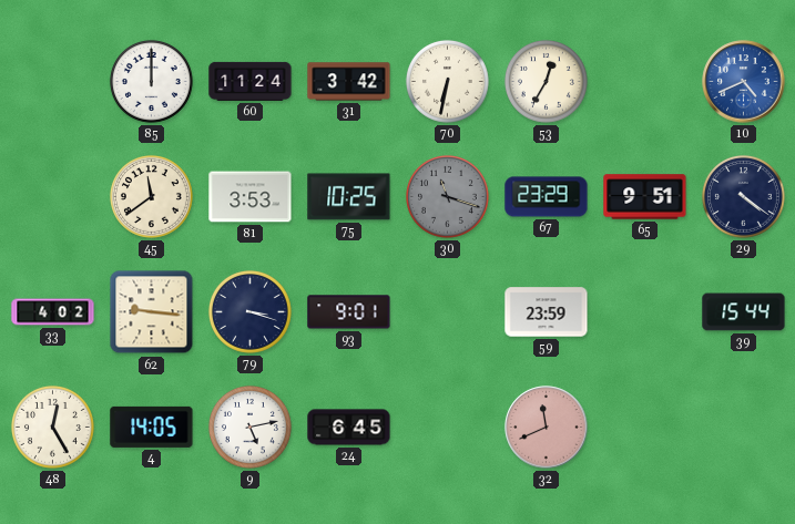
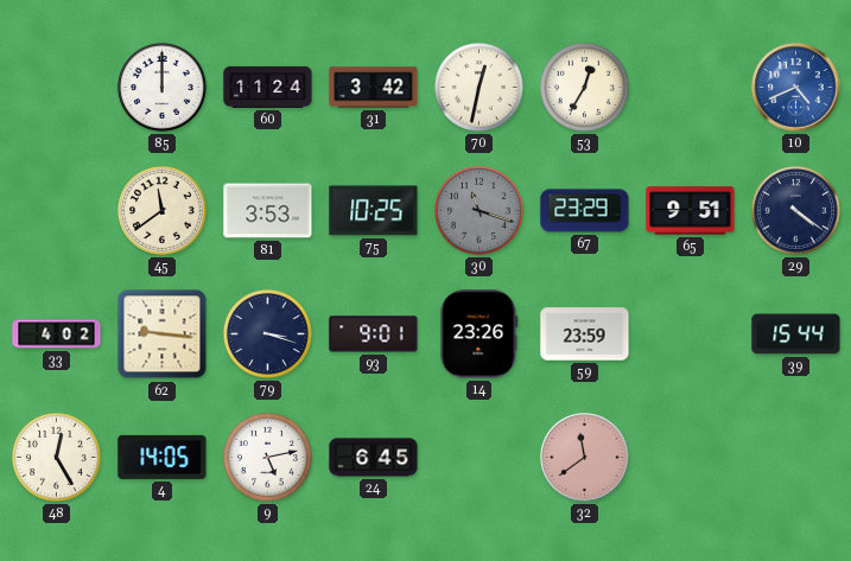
70: 6:32 -> 12:32 (478, 87)
14: none -> 23:26 (480, 334)
32: 11:41 -> 11:39 (585, 458)
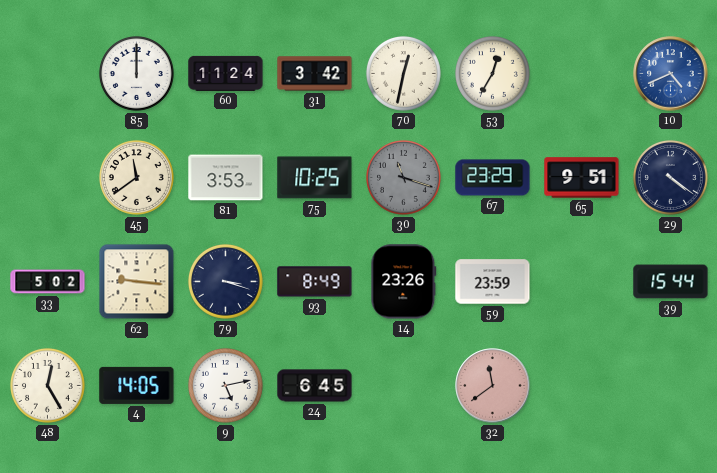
33: 4:02 -> 5:02 (48, 282)
93: 9:01 -> 8:49 (315, 282)
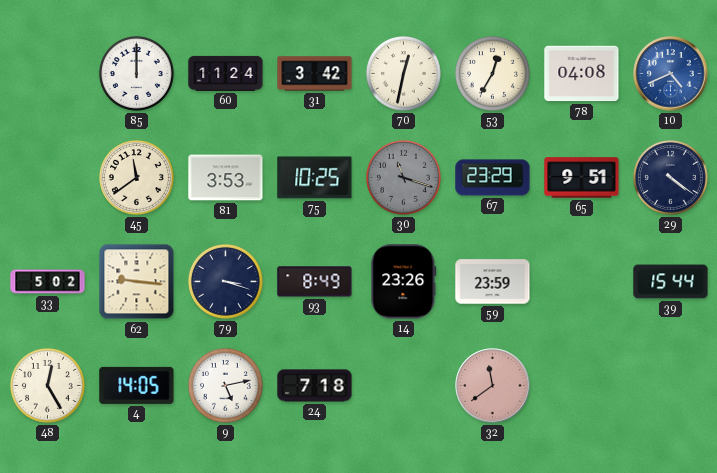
78: none -> 04:08 (582, 74)
24: 6:45 -> 7:18 (315, 386)
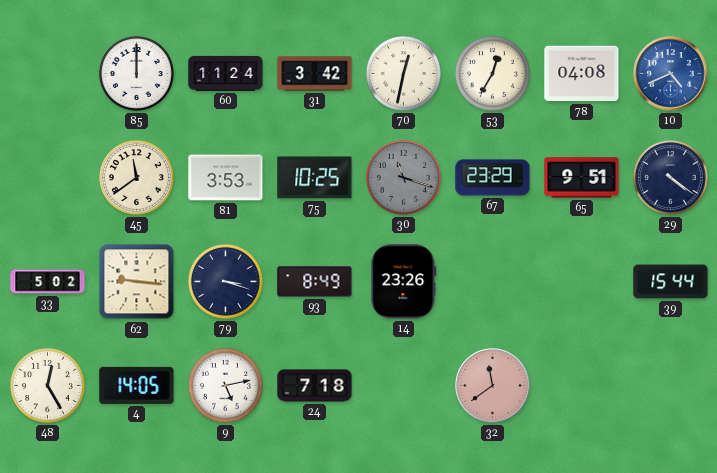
59: 23:59 -> none (493, 282)
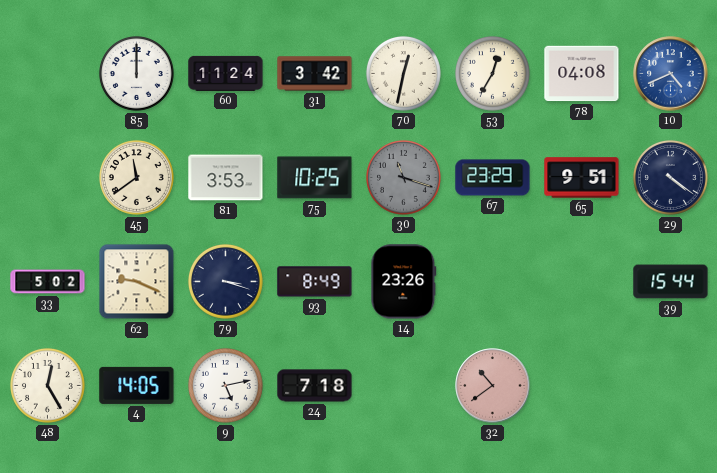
62: 9:16 -> 9:19 (137, 282)
32: 11:39 -> 10:39 (493, 386)
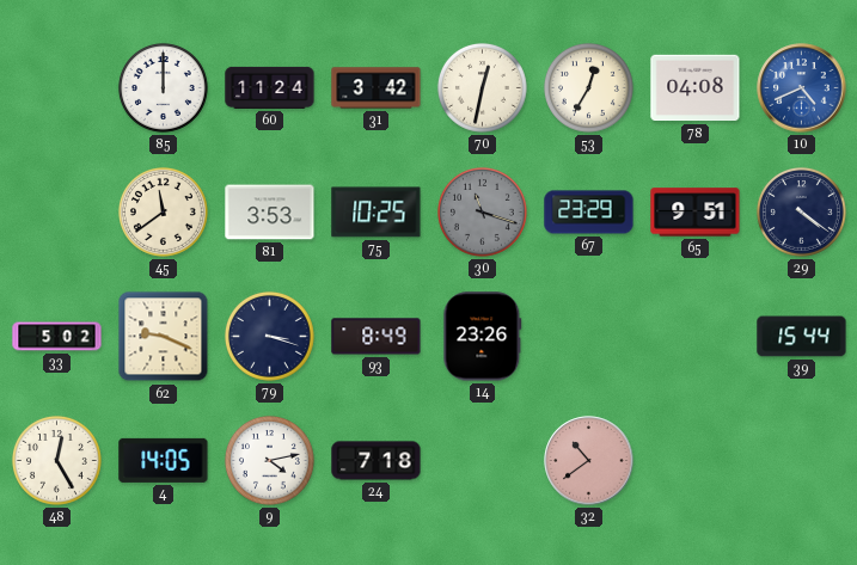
9: 5:13 -> 4:13 (269, 460)
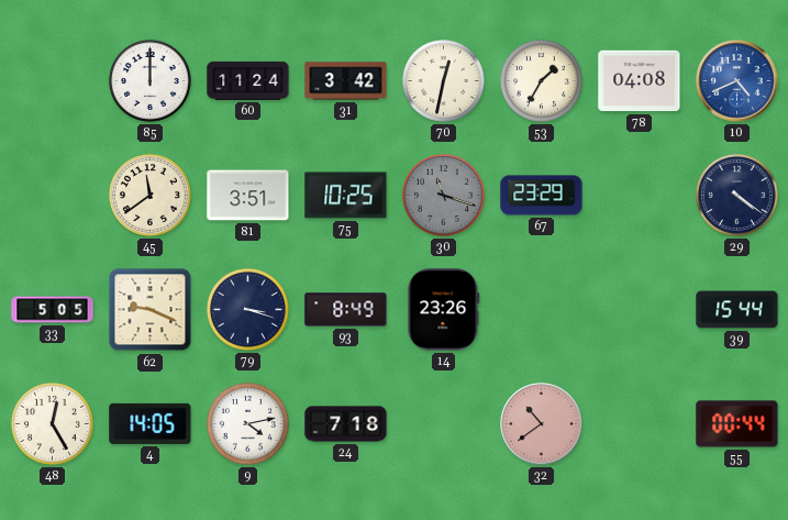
53: 12:35 -> 1:35 (541, 80)
81: 3:53 -> 3:51 (248, 196)
65: 9:51 -> none (696, 213)
33: 5:02 -> 5:05 (53, 310)
55: none -> 00:44 (737, 424)
